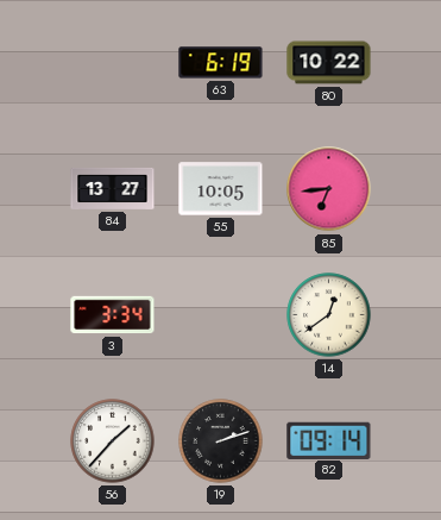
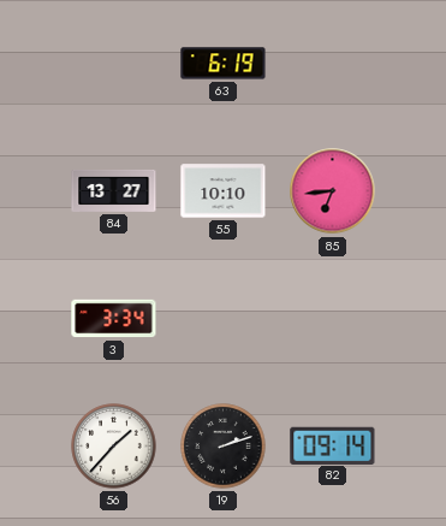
80: 10:22 -> none (329, 63)
55: 10:05 -> 10:10 (224, 191)
14: 12:39 -> none (329, 315)
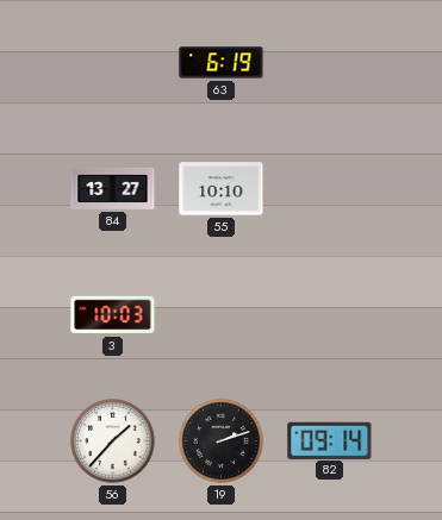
85: 6:44 -> none (333, 191)
3: 3:34 -> 10:03 (113, 315)
